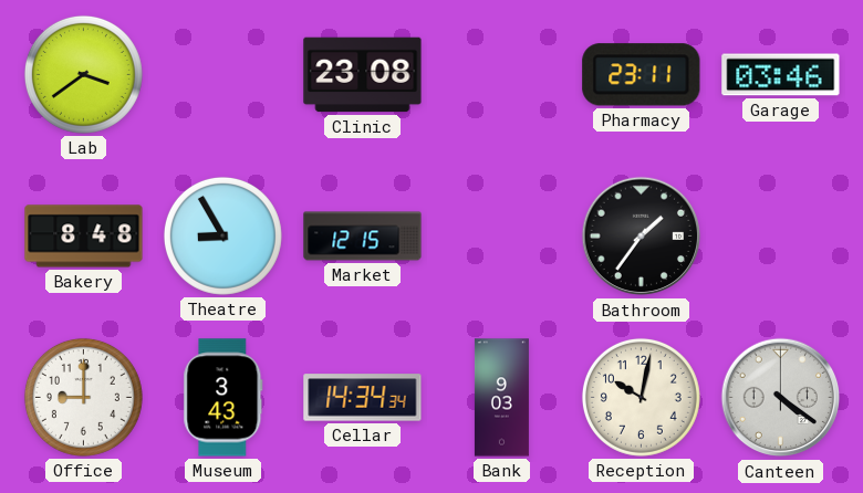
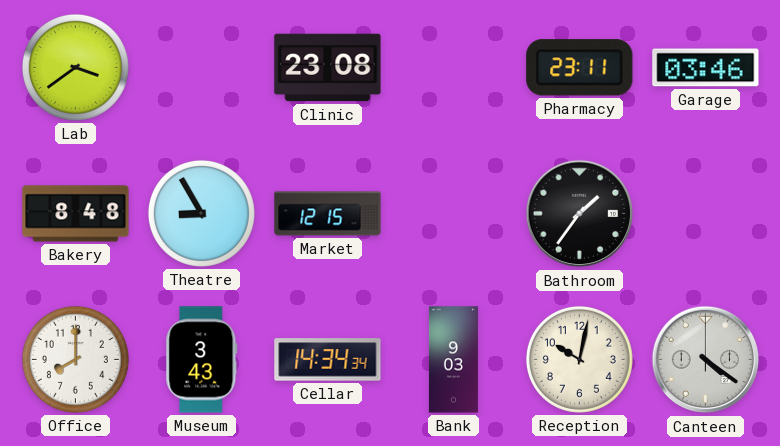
Office: 9:00 -> 8:00 (75, 359)
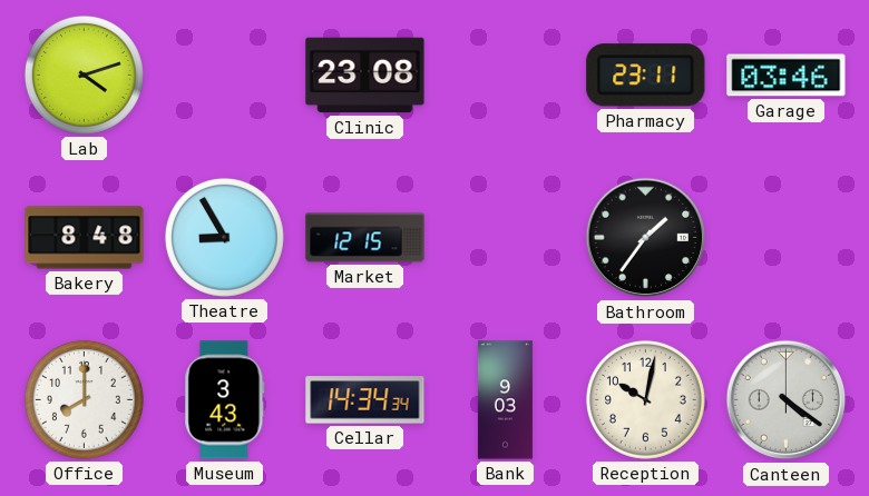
Lab: 3:39 -> 4:12 (84, 75)
